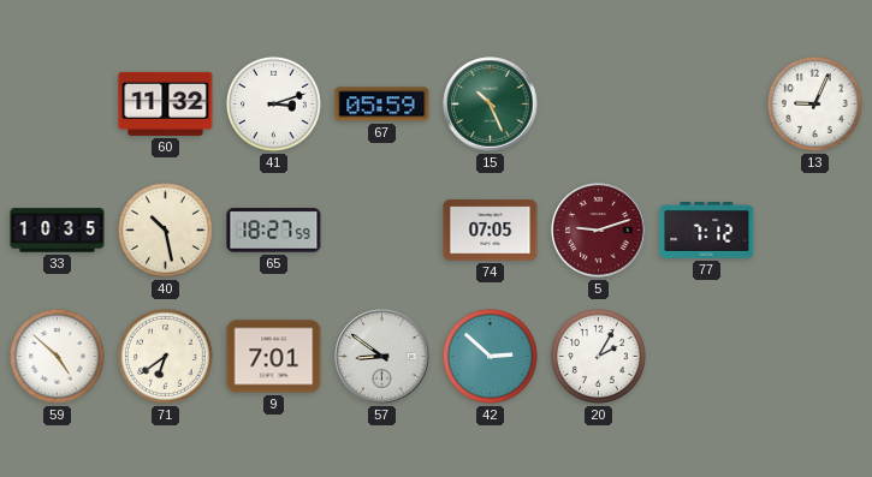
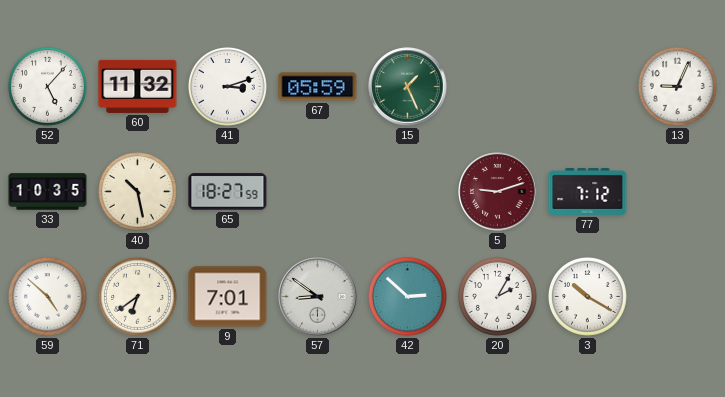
52: none -> 5:07 (47, 86)
15: 10:26 -> 1:26 (408, 87)
74: 07:05 -> none (491, 231)
3: none -> 10:20 (587, 296)
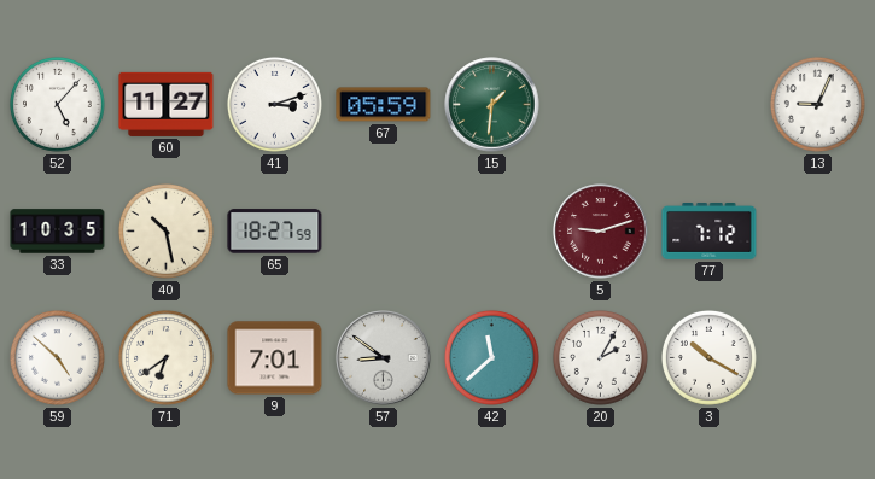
60: 11:32 -> 11:27 (167, 104)
15: 1:26 -> 1:31 (492, 105)
42: 2:52 -> 11:38 (491, 357)
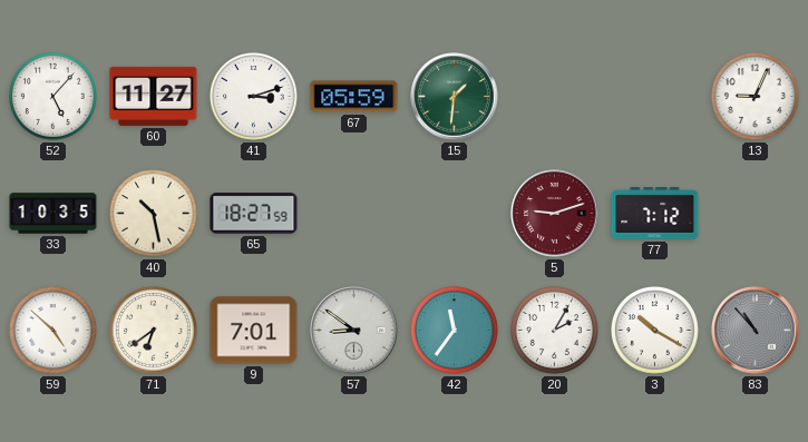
42: 11:38 -> 11:36 (454, 330)
83: none -> 10:53 (756, 331)
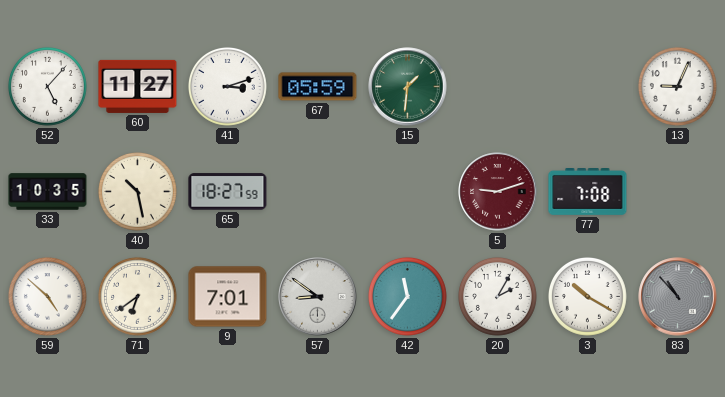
77: 7:12 -> 7:08 (588, 192)
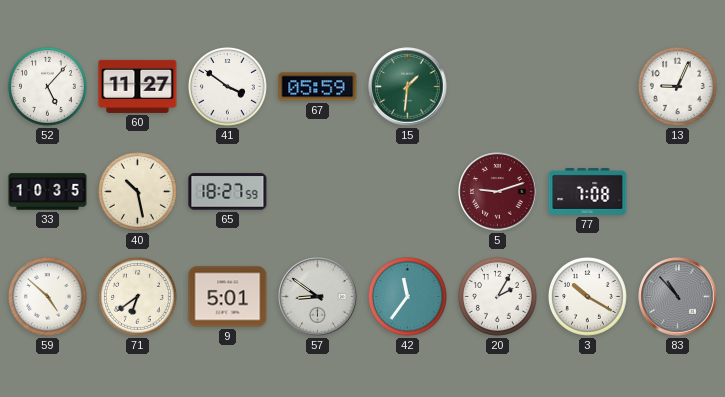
41: 3:12 -> 3:51 (227, 86)
9: 7:01 -> 5:01 (228, 297)
